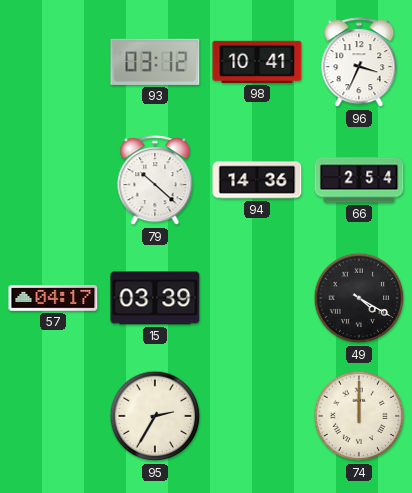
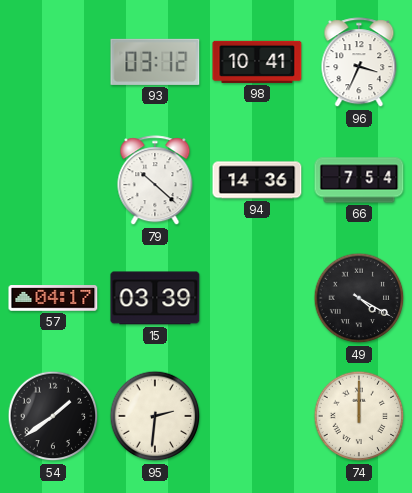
66: 2:54 -> 7:54 (359, 180)
54: none -> 1:39 (53, 416)
95: 2:35 -> 2:31 (155, 416)
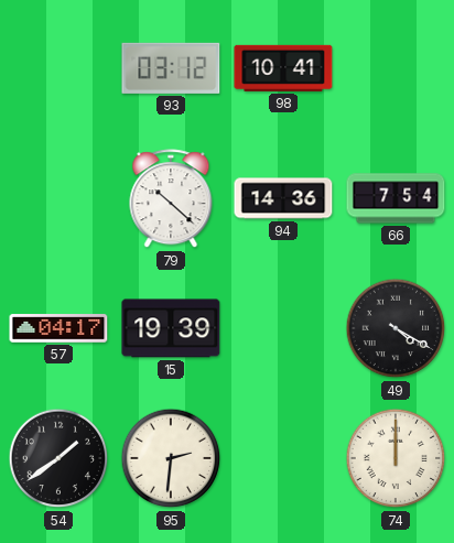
96: 3:34 -> none (359, 63)
15: 03:39 -> 19:39 (171, 328)
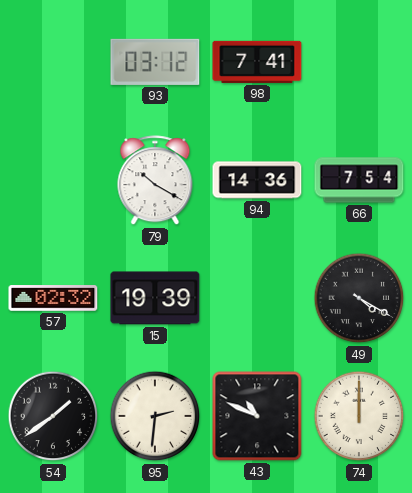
98: 10:41 -> 7:41 (257, 62)
79: 10:22 -> 10:20 (155, 181)
57: 04:17 -> 02:32 (53, 298)
43: none -> 10:49 (257, 416)
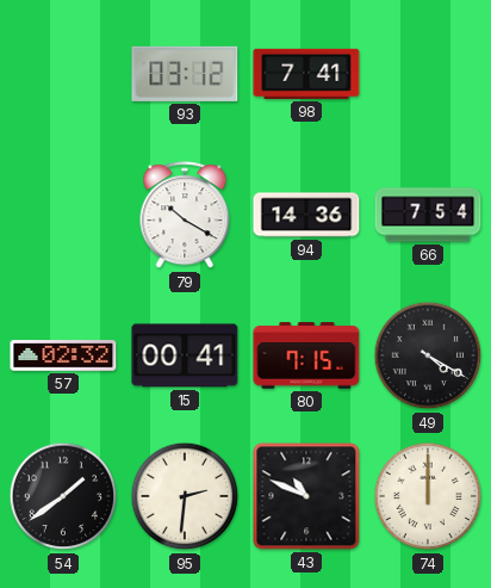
15: 19:39 -> 00:41 (185, 355)
80: none -> 7:15 (306, 355)
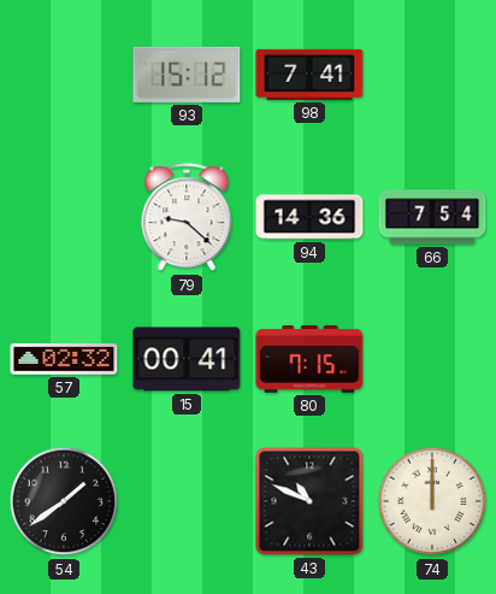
93: 03:12 -> 15:12 (187, 75)
79: 10:20 -> 9:22 (187, 218)
49: 4:20 -> none (428, 355)
95: 2:31 -> none (185, 496)
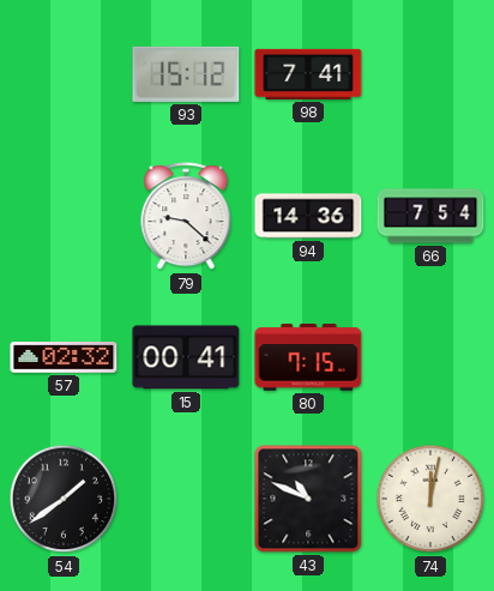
74: 12:00 -> 12:02 (430, 499)
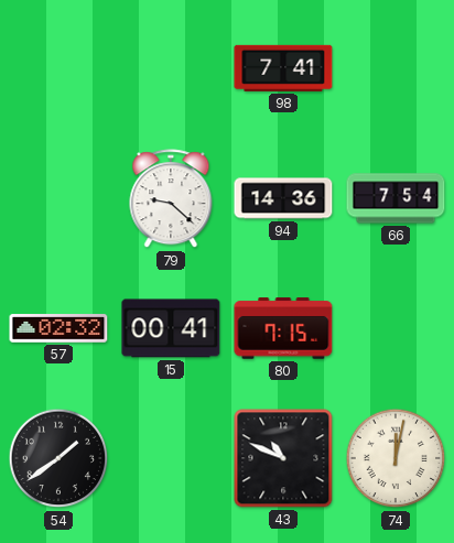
93: 15:12 -> none (186, 74)
